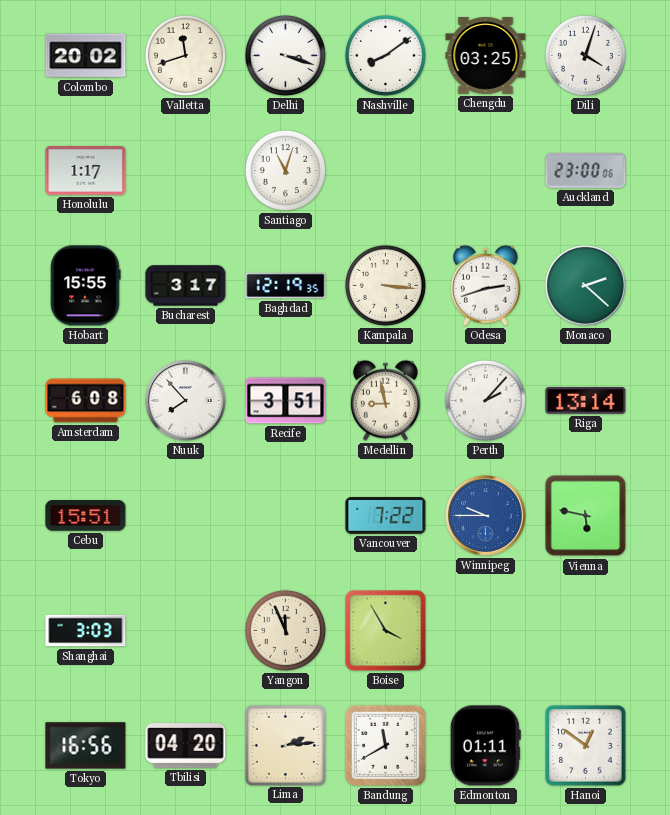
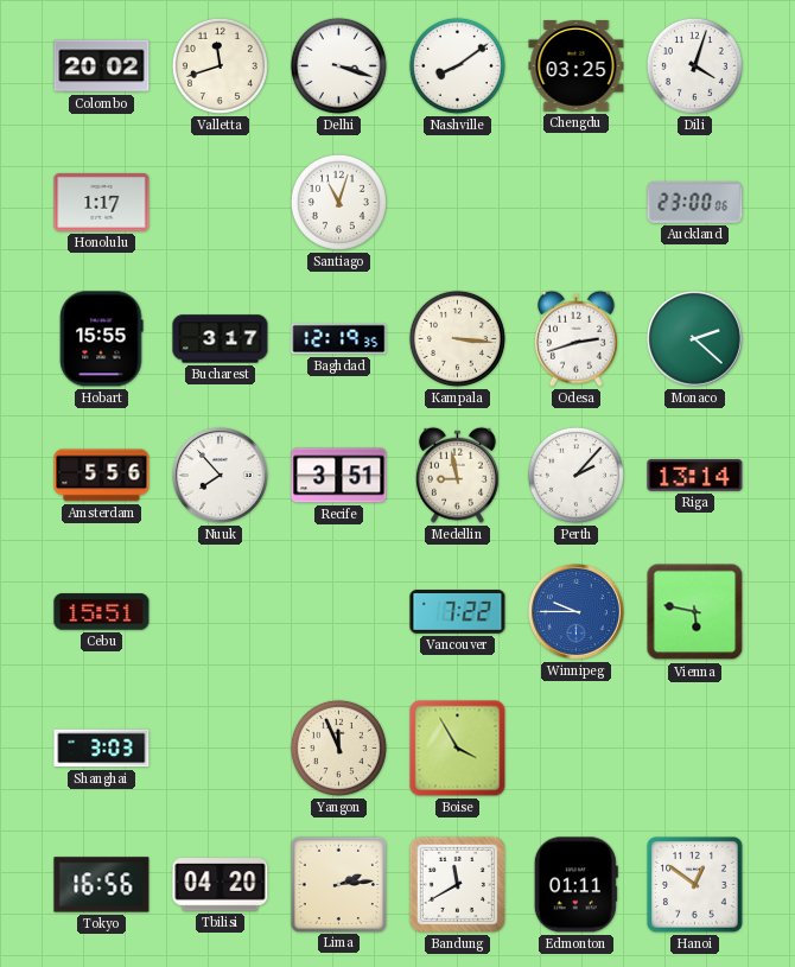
Amsterdam: 6:08 -> 5:56 (102, 476)
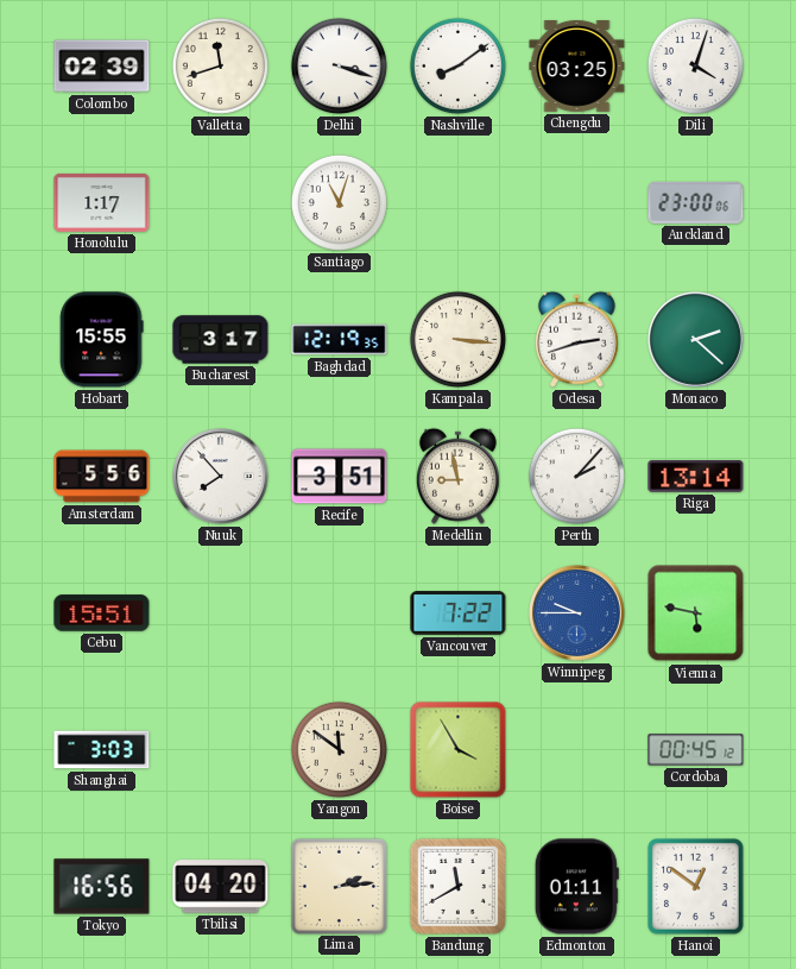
Colombo: 20:02 -> 02:39 (102, 67)
Yangon: 11:56 -> 11:51 (339, 749)
Cordoba: none -> 00:45 (696, 750)
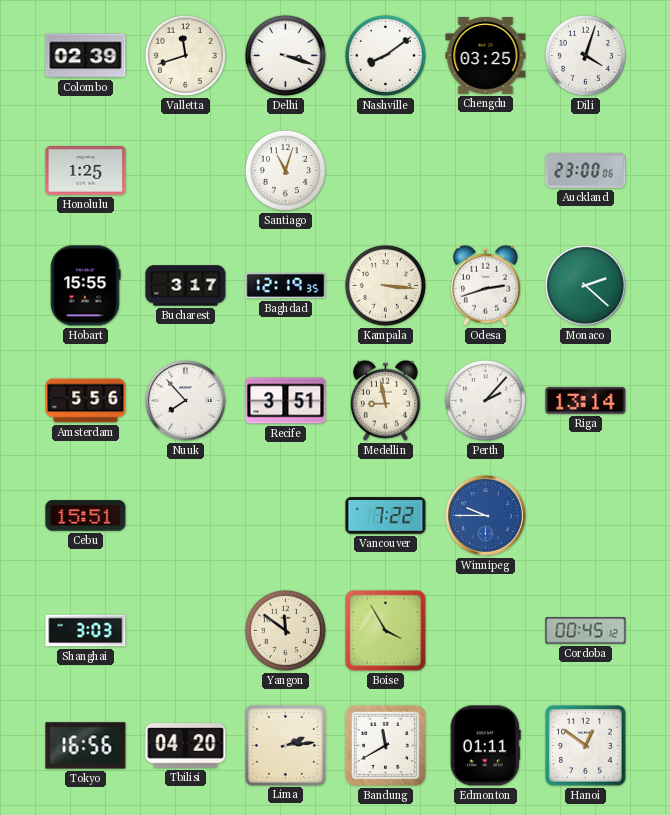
Honolulu: 1:17 -> 1:25 (86, 171)
Vienna: 5:47 -> none (696, 614)
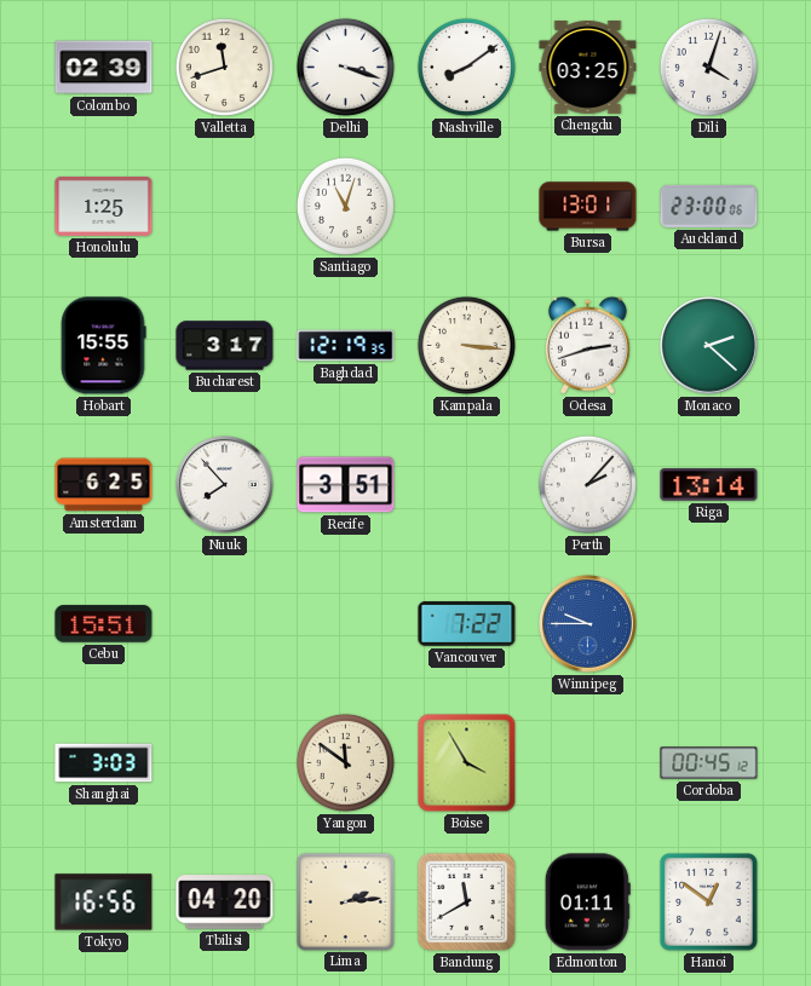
Bursa: none -> 13:01 (588, 207)
Amsterdam: 5:56 -> 6:25 (104, 485)
Medellin: 8:58 -> none (385, 400)
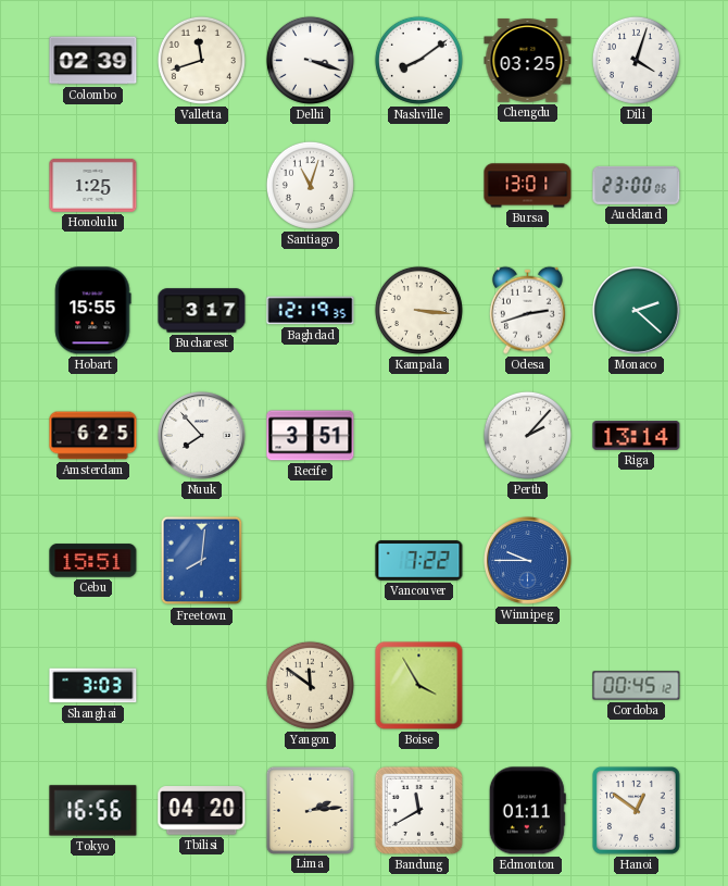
Freetown: none -> 8:01 (202, 561)
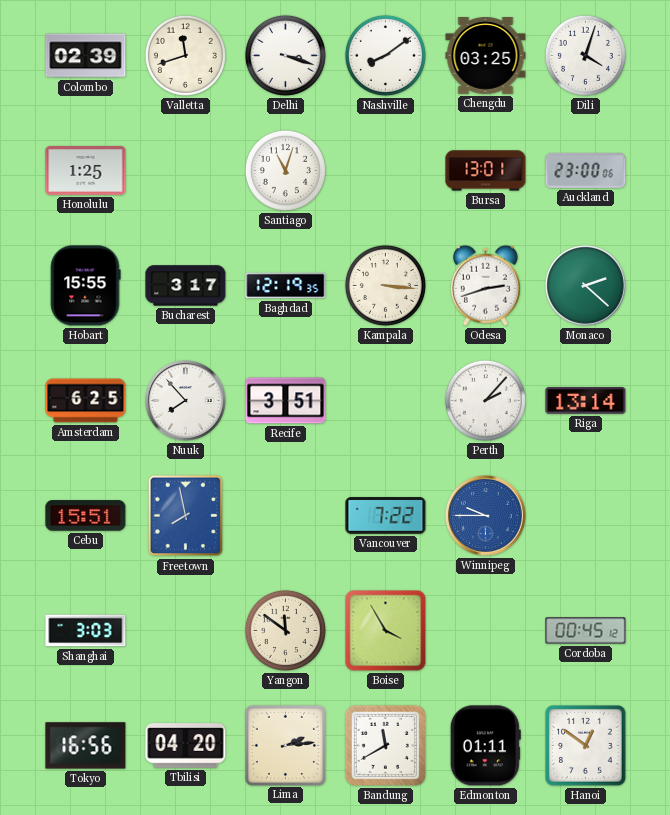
Freetown: 8:01 -> 7:58 (186, 516)
